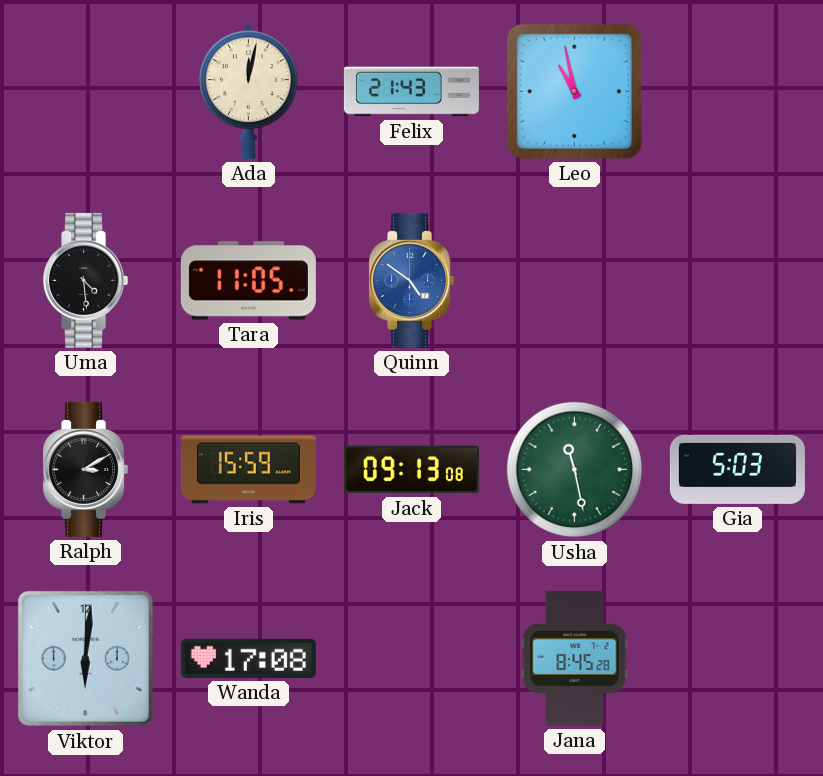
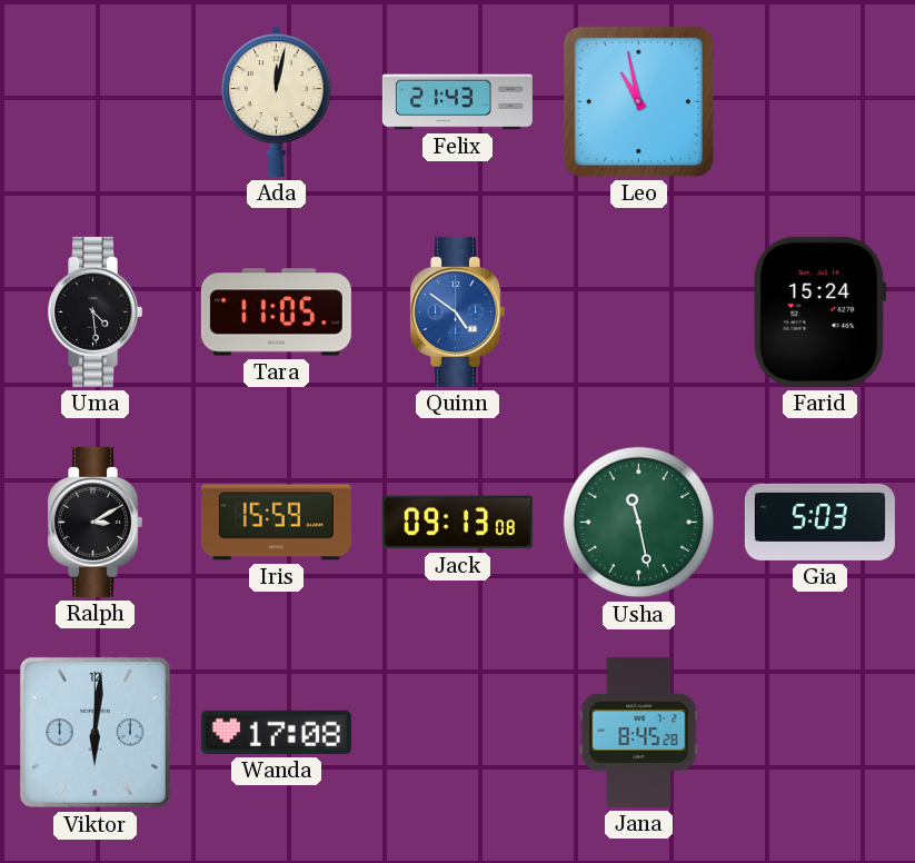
Farid: none -> 15:24 (819, 311)
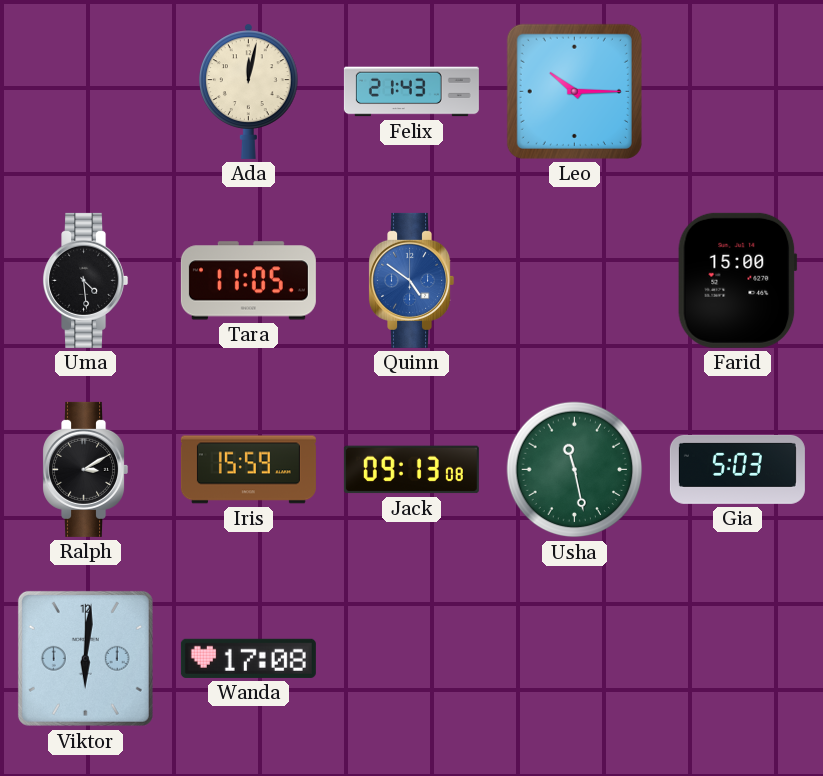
Leo: 10:58 -> 10:15 (574, 91)
Farid: 15:24 -> 15:00 (737, 280)
Jana: 8:45 -> none (639, 732)
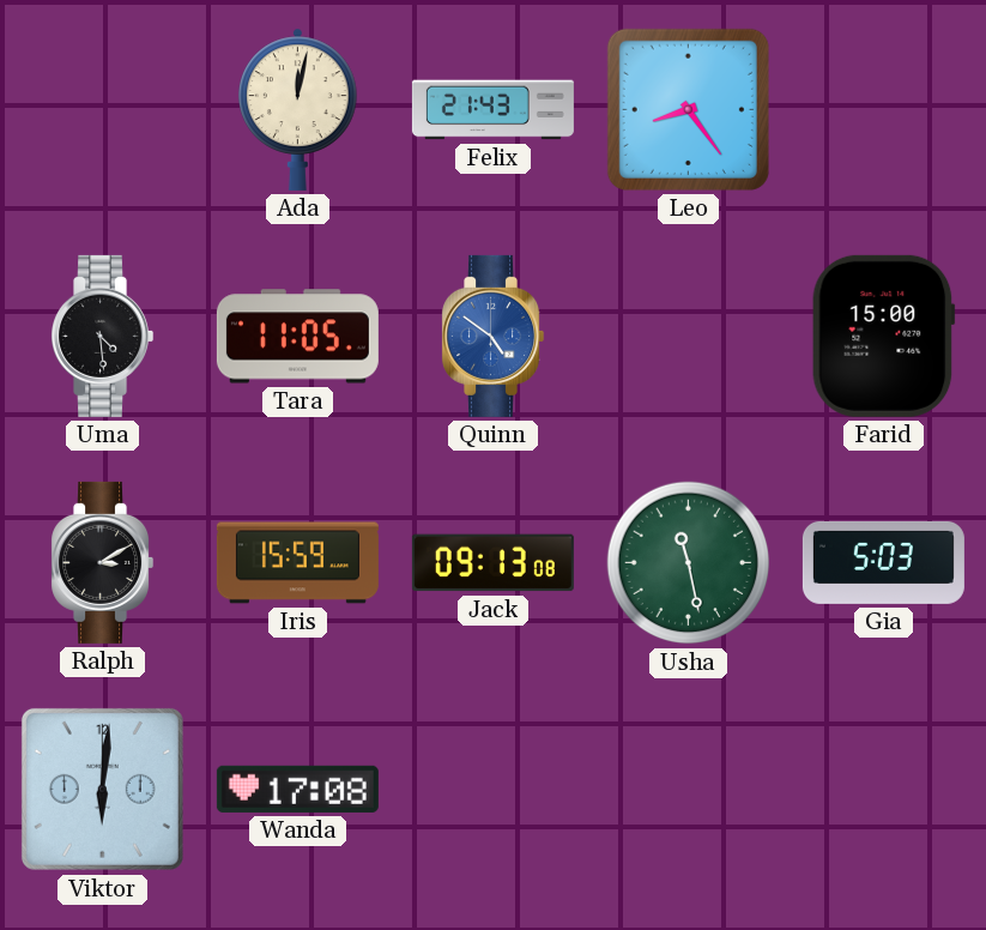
Leo: 10:15 -> 8:24 (688, 109)
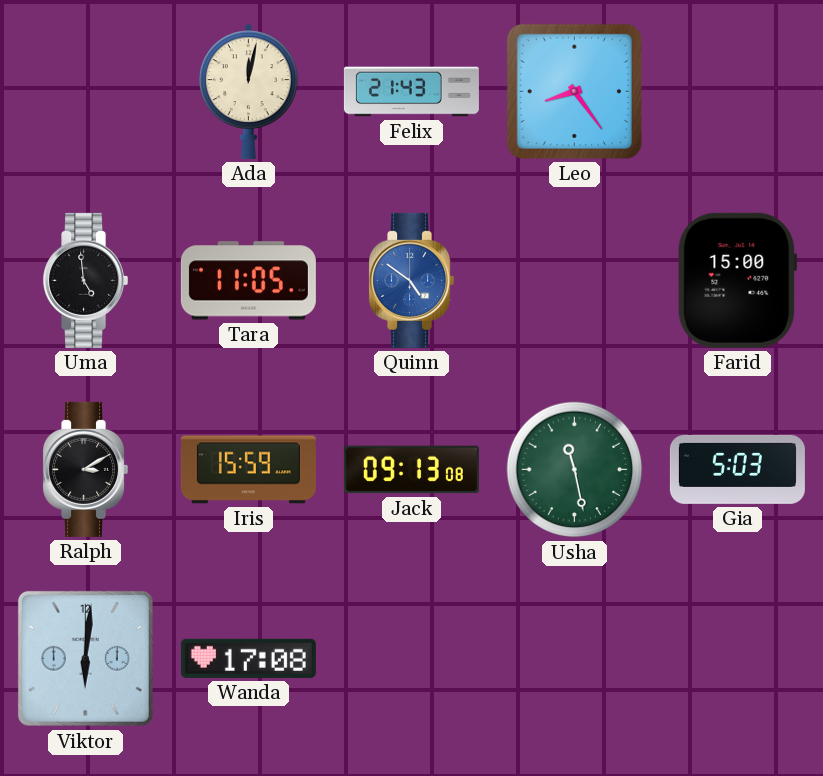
Uma: 4:29 -> 4:59 (86, 280)
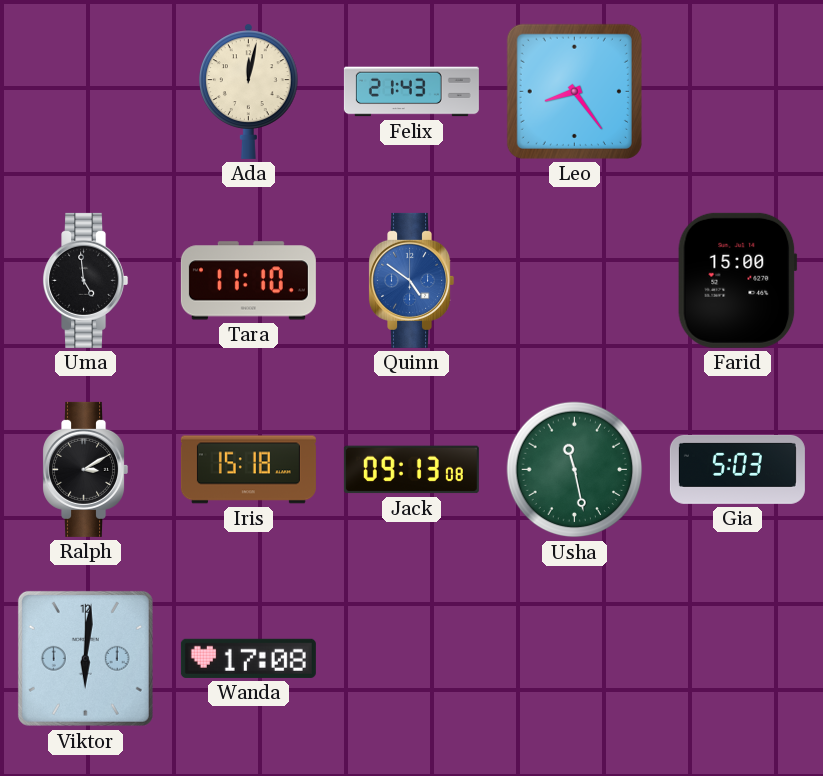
Tara: 11:05 -> 11:10 (248, 281)
Iris: 15:59 -> 15:18 (248, 470)
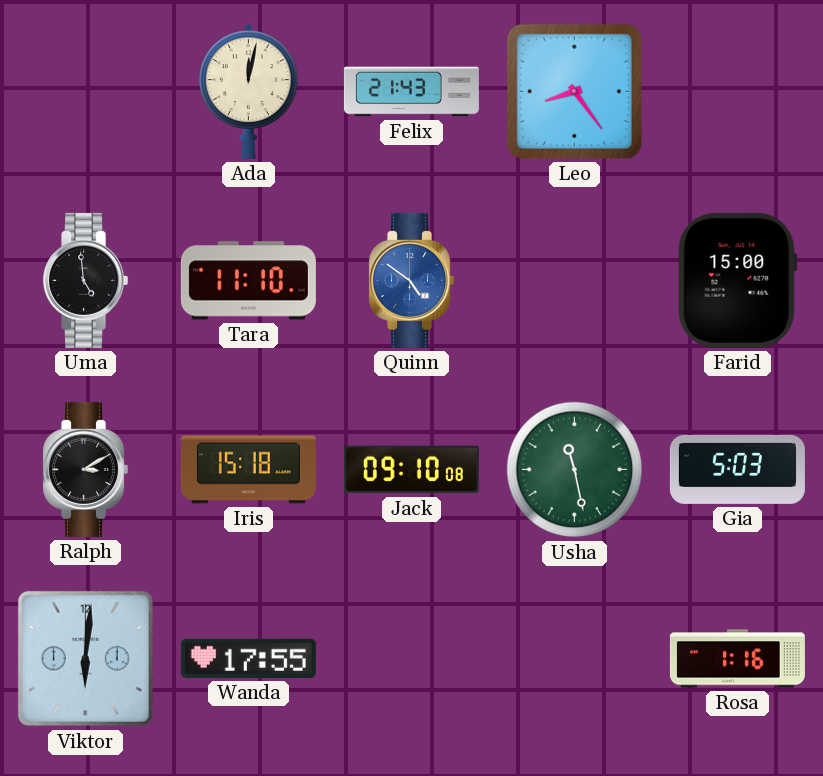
Jack: 09:13 -> 09:10 (411, 470)
Wanda: 17:08 -> 17:55 (248, 658)
Rosa: none -> 1:16 (737, 659)
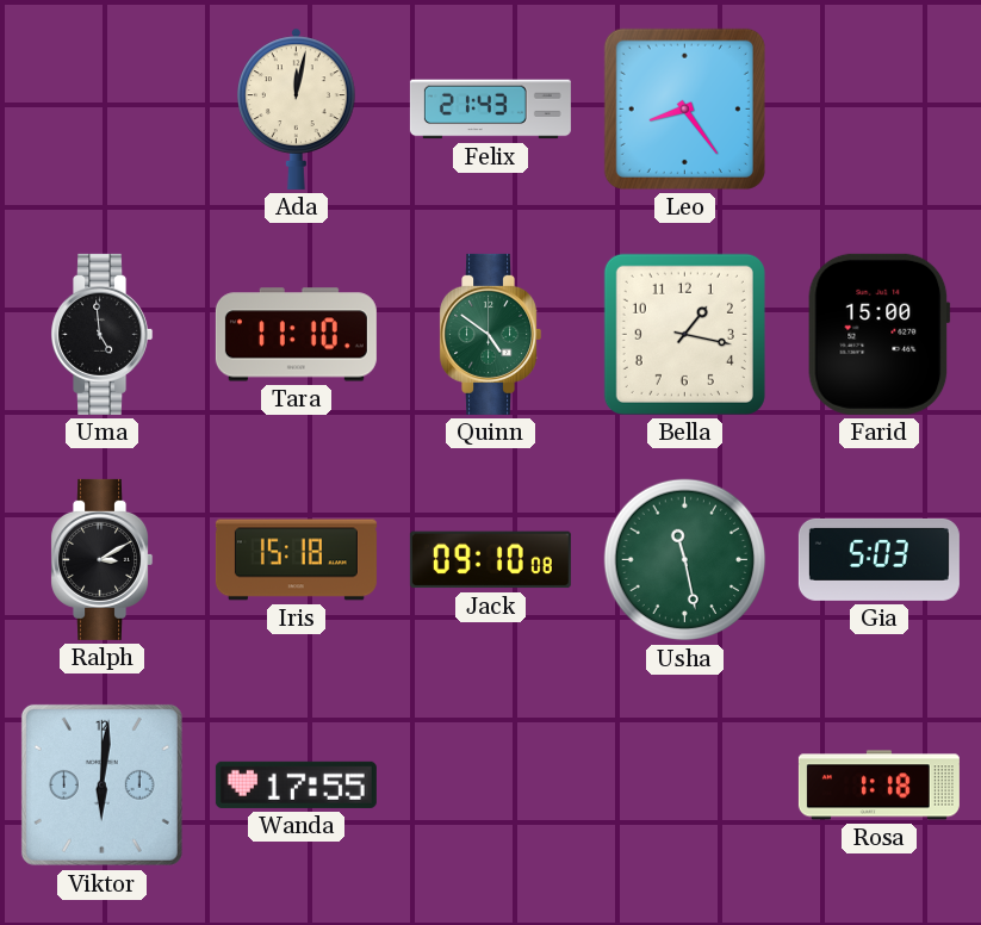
Quinn dial: blue -> green (491, 334)
Bella: none -> 1:17 (684, 334)
Rosa: 1:16 -> 1:18 (878, 786)
